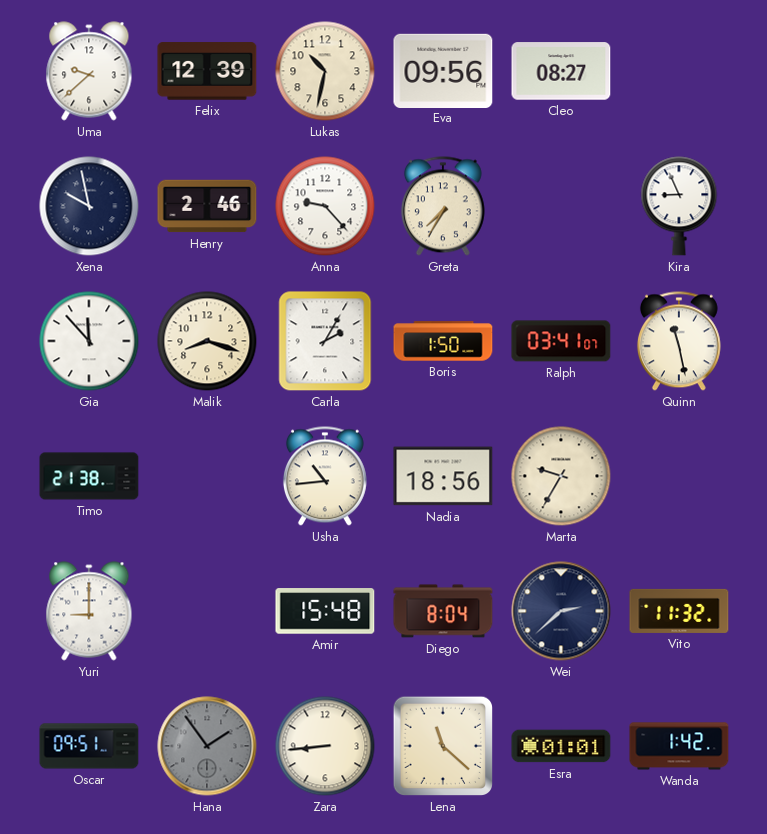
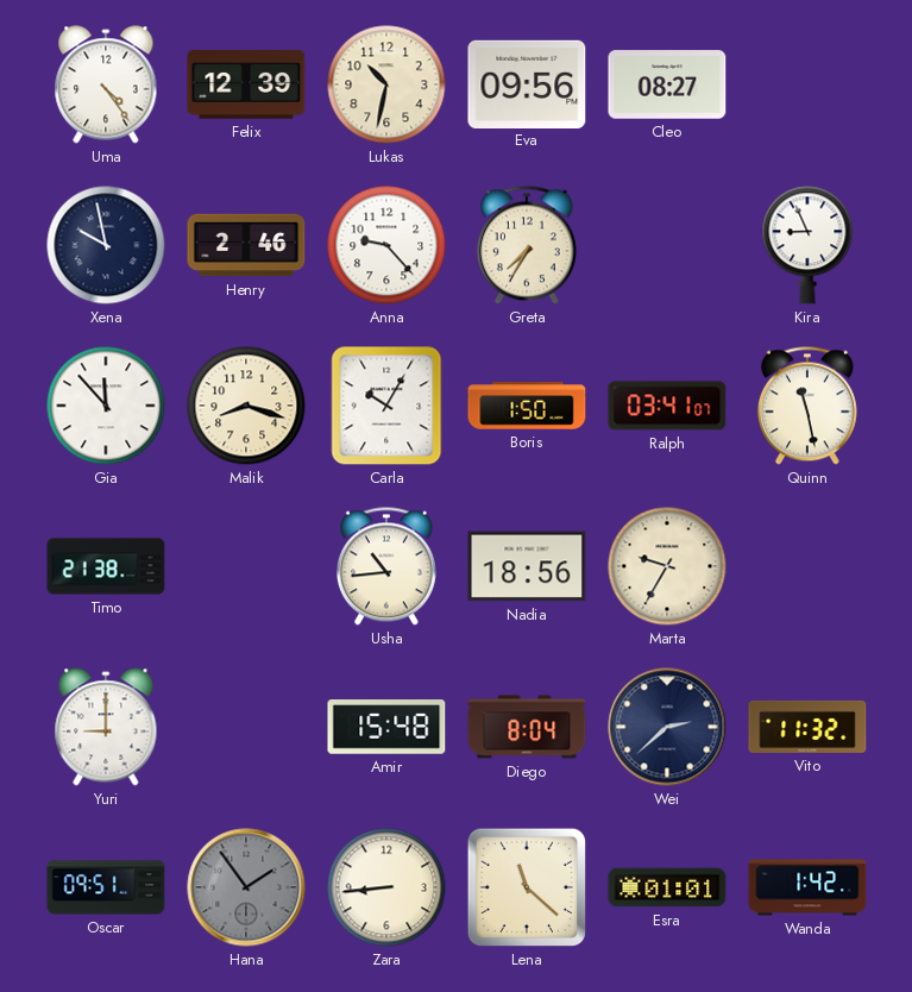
Uma: 9:38 -> 4:24 (106, 84)
Carla: 2:05 -> 10:05 (386, 406)
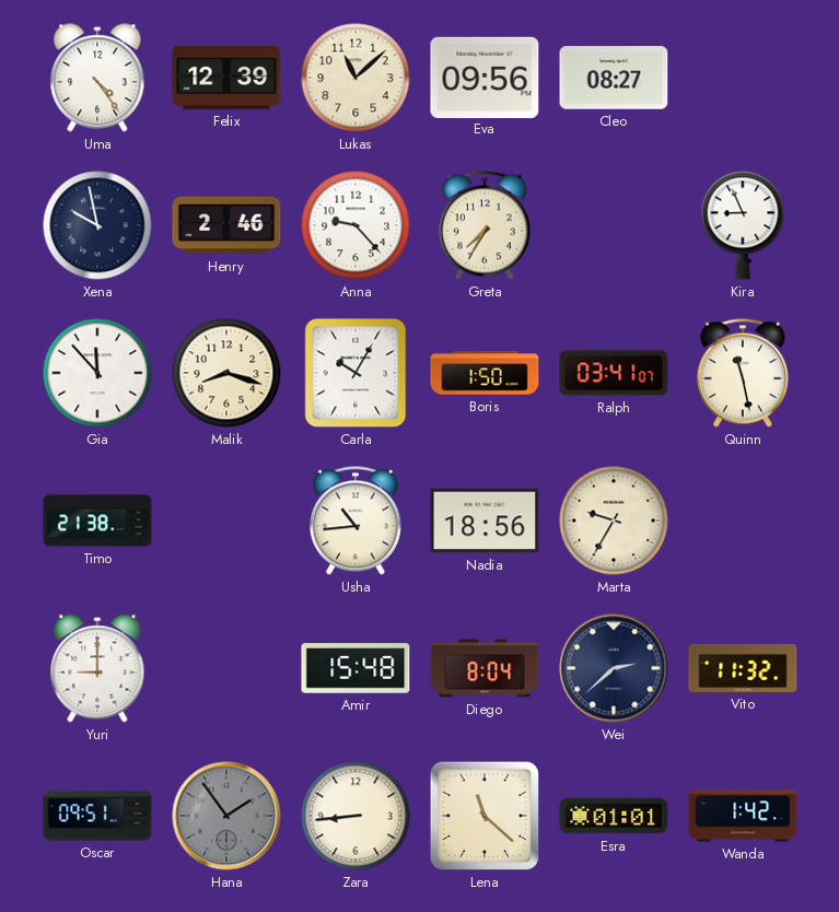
Lukas: 10:32 -> 11:08 (356, 78)
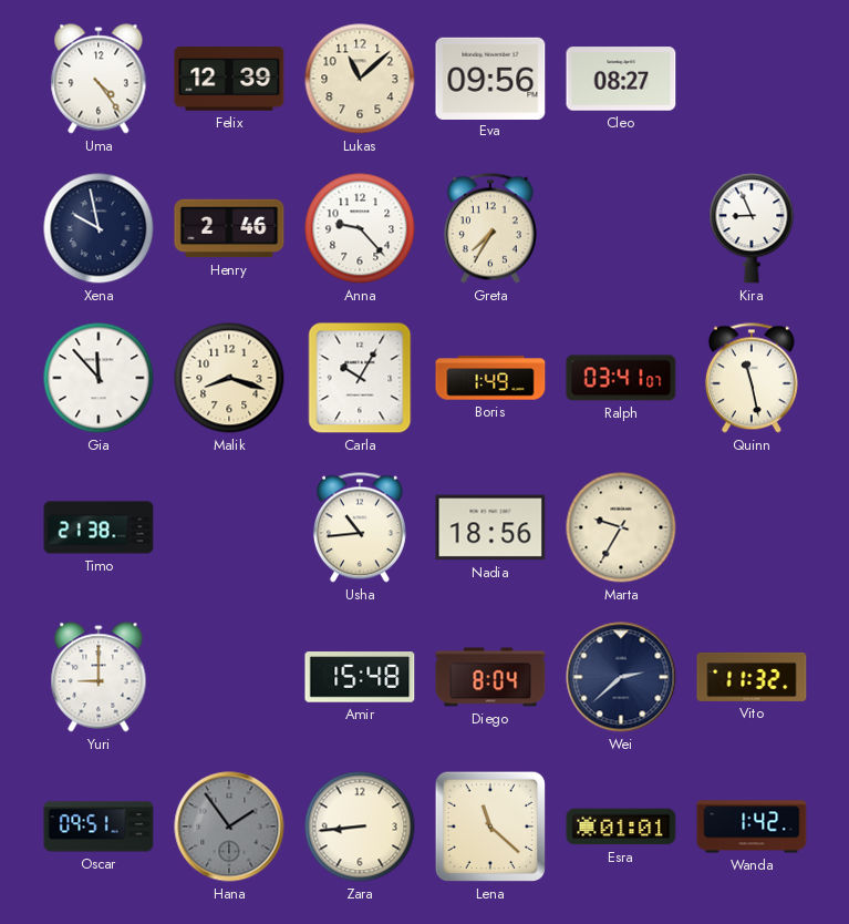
Boris: 1:50 -> 1:49 (490, 378)
